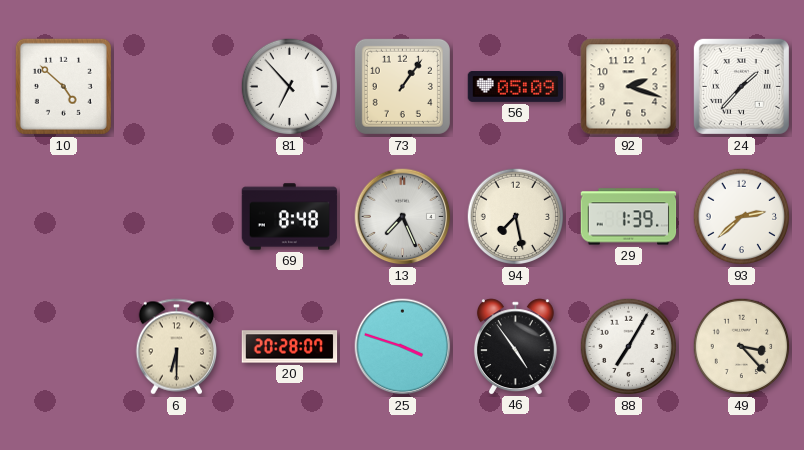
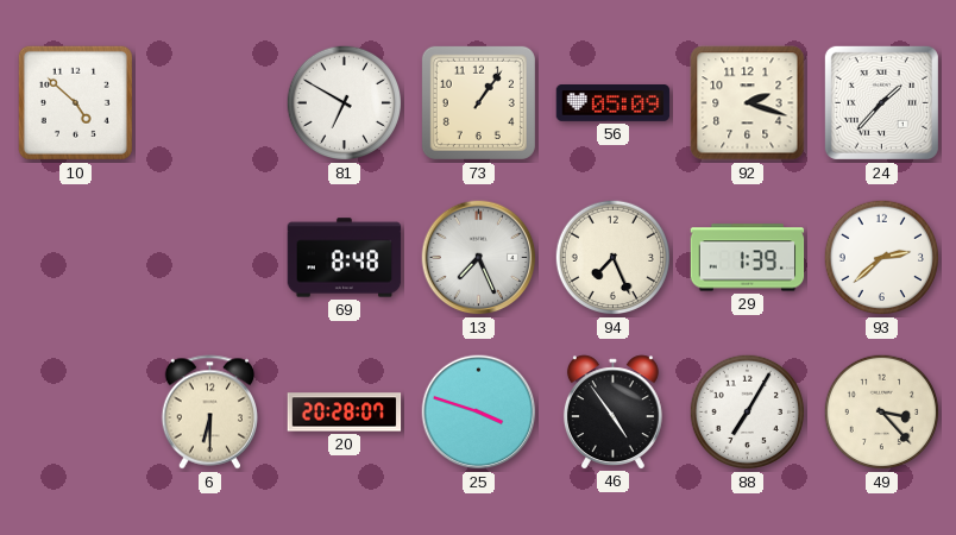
81: 6:53 -> 6:50 (345, 103)
94: 7:28 -> 7:26 (614, 258)
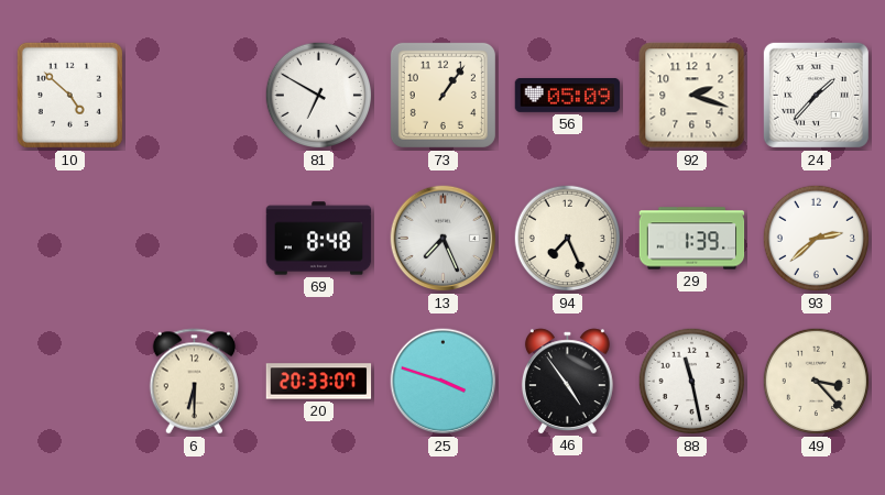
20: 20:28 -> 20:33 (319, 382)
88: 7:05 -> 11:28 (692, 382)
